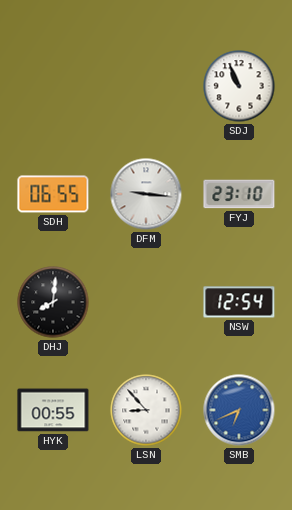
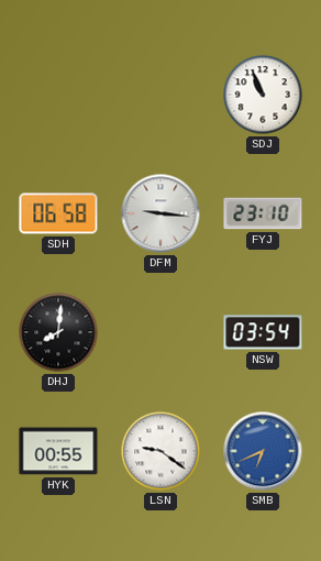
SDH: 06:55 -> 06:58 (58, 213)
NSW: 12:54 -> 03:54 (263, 332)
LSN: 8:53 -> 9:21 (160, 451)
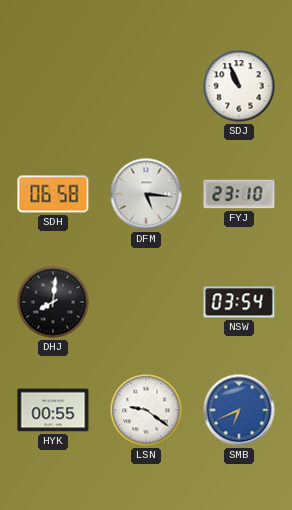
DFM: 9:16 -> 5:16 (146, 194)
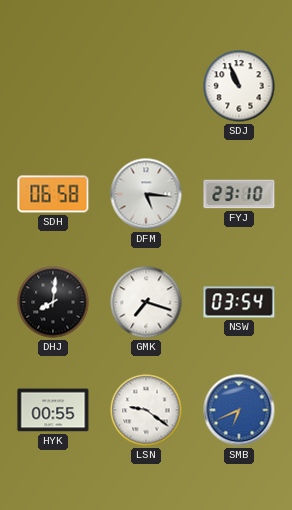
GMK: none -> 7:18 (146, 302)
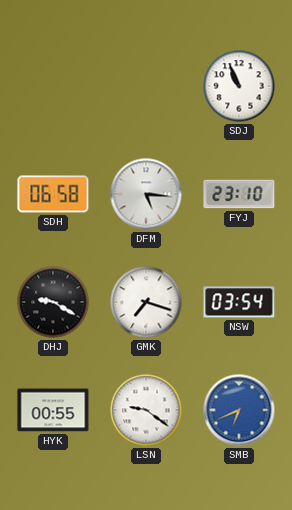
DHJ: 8:01 -> 9:20 (53, 302)
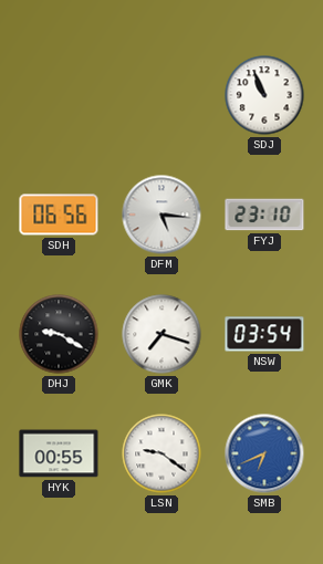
SDH: 06:58 -> 06:56 (59, 215)
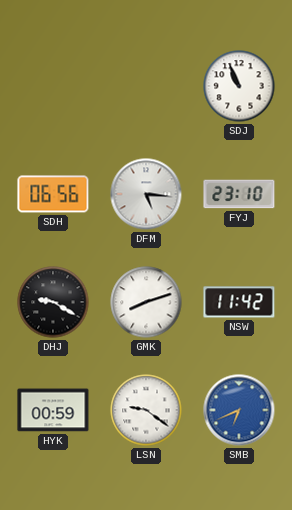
GMK: 7:18 -> 8:12 (146, 302)
NSW: 03:54 -> 11:42 (239, 302)
HYK: 00:55 -> 00:59 (53, 410)
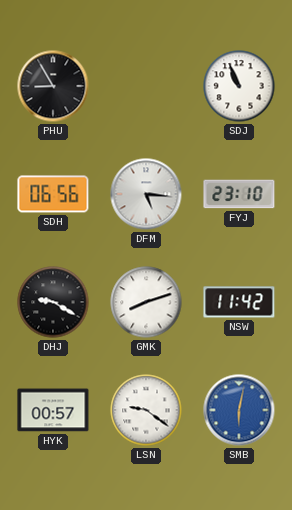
PHU: none -> 8:55 (53, 86)
HYK: 00:59 -> 00:57 (53, 410)
SMB: 6:41 -> 6:02 (239, 410)
